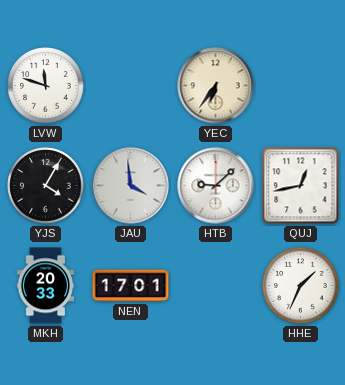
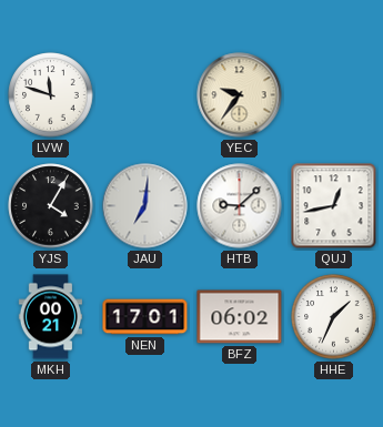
YEC: 6:36 -> 9:36 (240, 95)
JAU: 3:59 -> 7:01 (145, 206)
MKH: 20:33 -> 00:21 (51, 317)
BFZ: none -> 06:02 (240, 317)
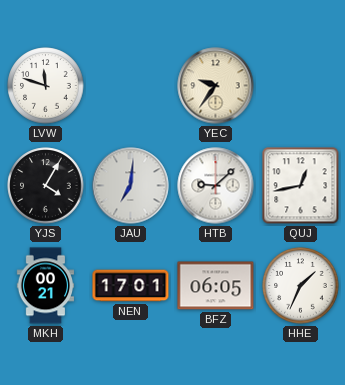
BFZ: 06:02 -> 06:05 (216, 286)
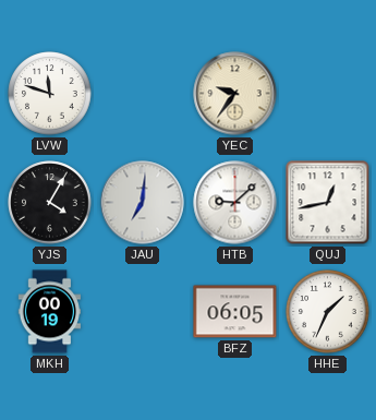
MKH: 00:21 -> 00:19 (50, 312)
NEN: 17:01 -> none (131, 286)
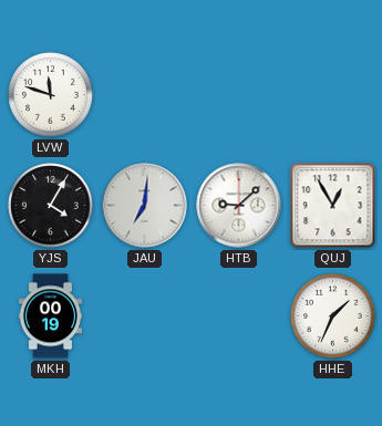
YEC: 9:36 -> none (235, 94)
QUJ: 12:43 -> 12:55 (333, 206)
BFZ: 06:05 -> none (235, 312)
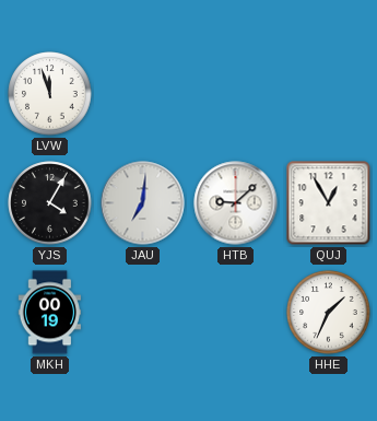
LVW: 11:48 -> 11:57 (50, 94)
